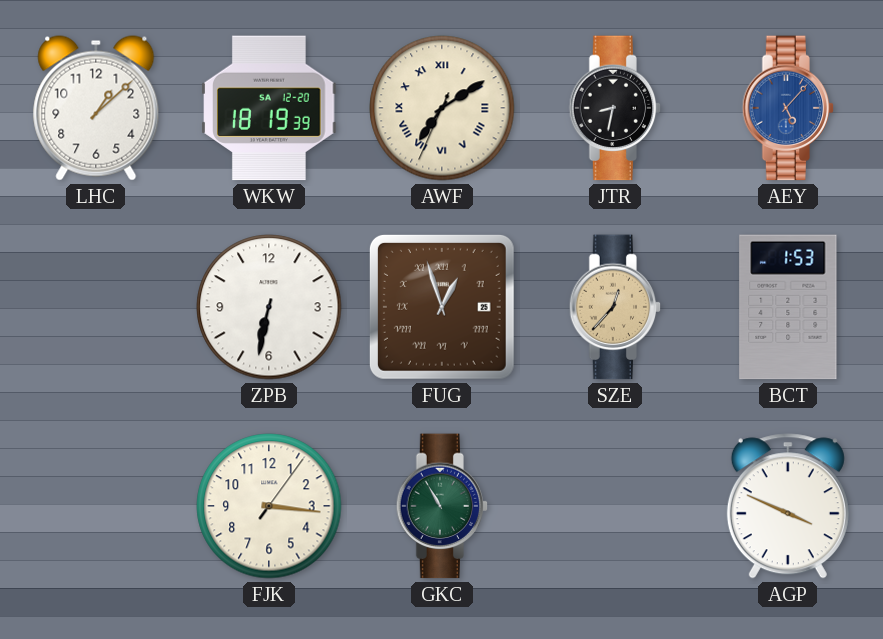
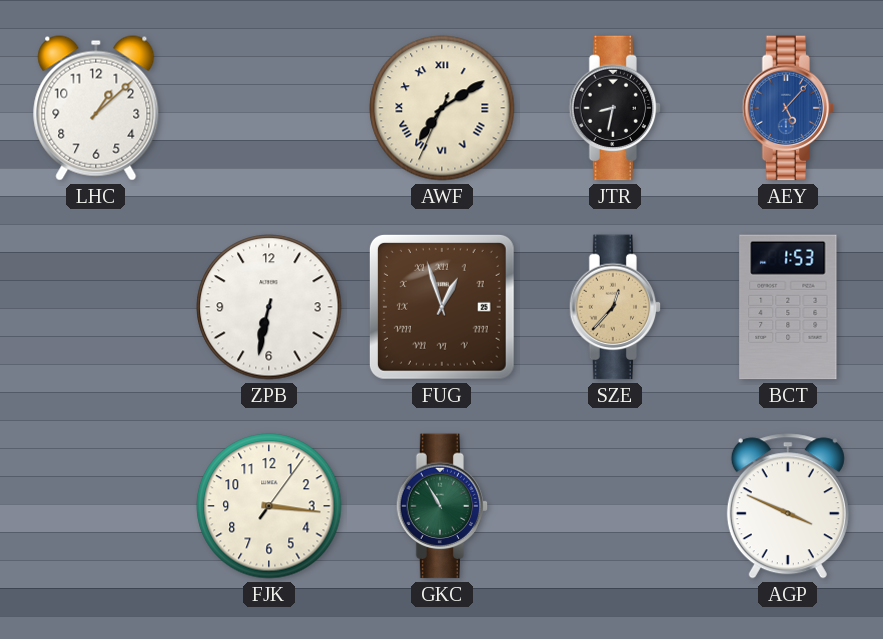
WKW: 18:19 -> none (269, 108)
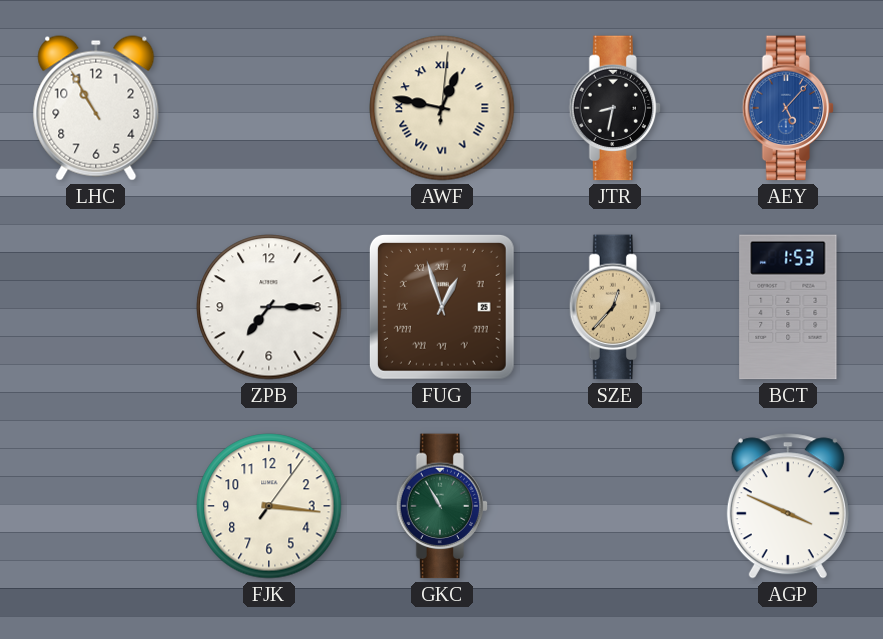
LHC: 1:08 -> 10:55 (96, 108)
AWF: 7:09 -> 12:47 (442, 108)
ZPB: 6:32 -> 7:15 (269, 307)
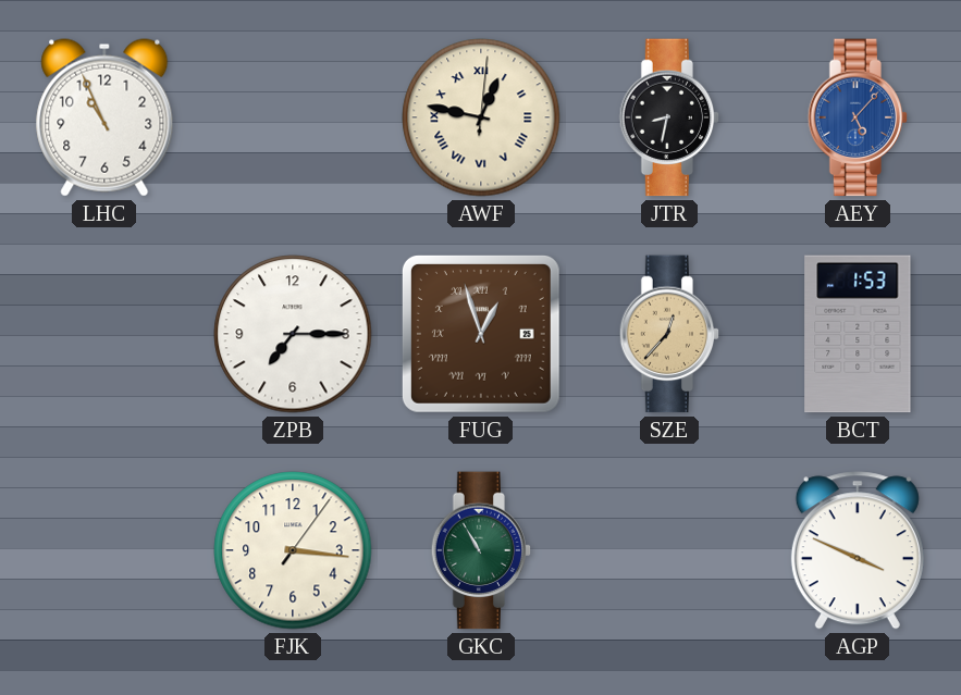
LHC: 10:55 -> 10:56 (104, 117)
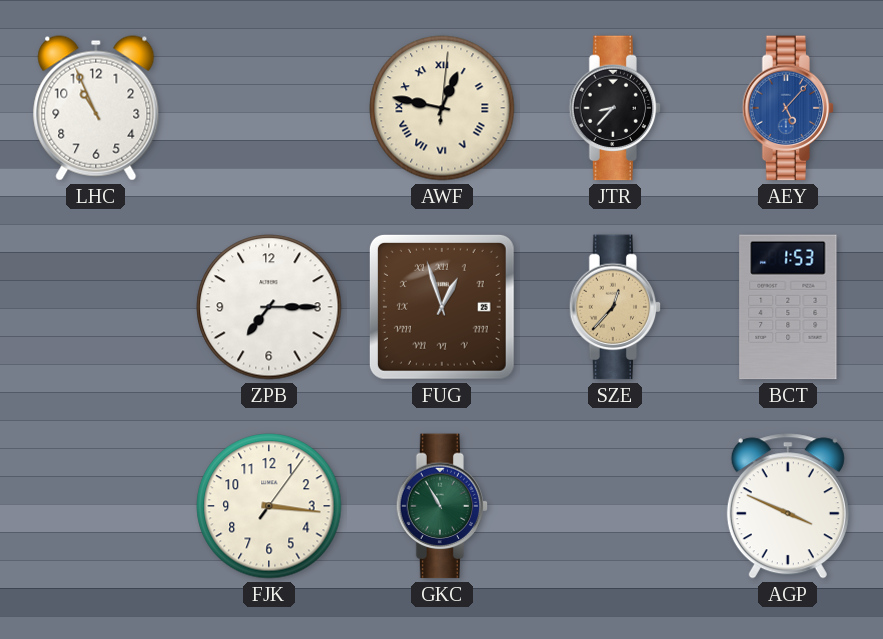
JTR: 8:32 -> 8:37 (615, 108)
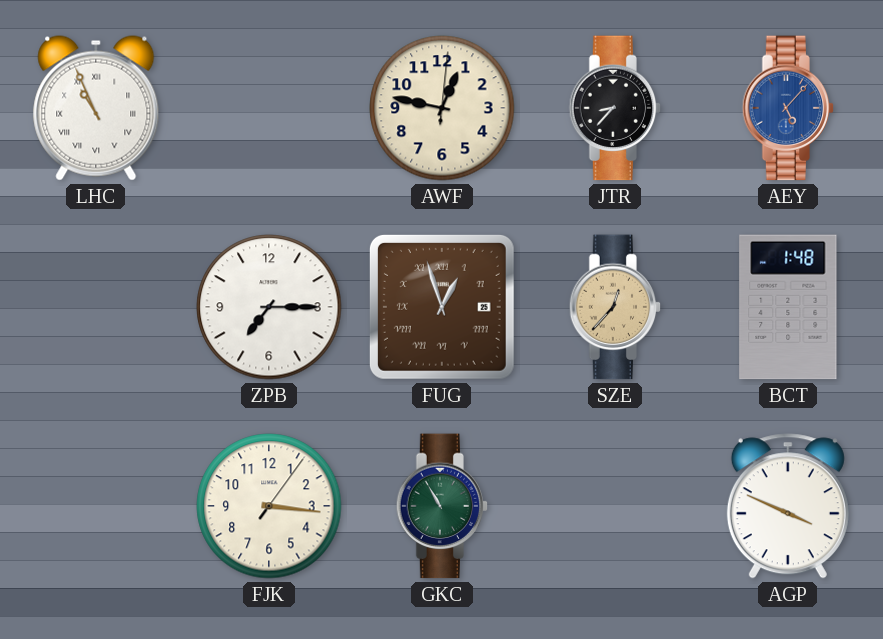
LHC numerals: Arabic -> Roman (96, 108)
AWF numerals: Roman -> Arabic (442, 108)
BCT: 1:53 -> 1:48 (788, 307)
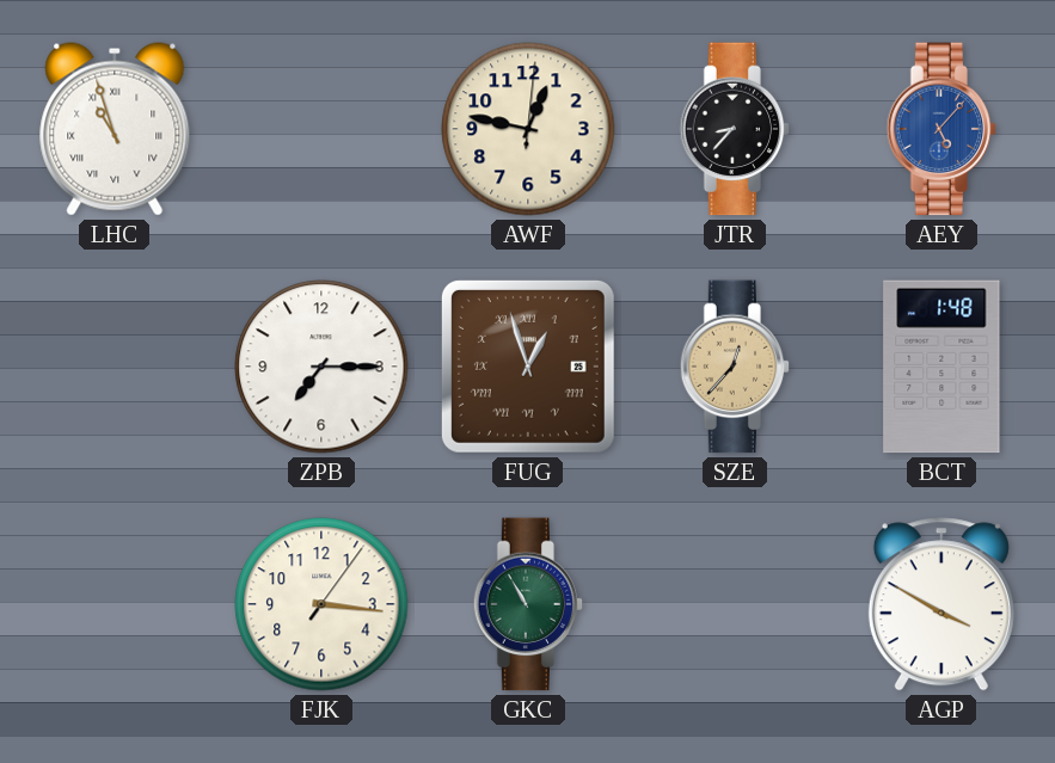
LHC: 10:56 -> 10:57 (115, 129)
AGP: 3:49 -> 3:50 (941, 604)
